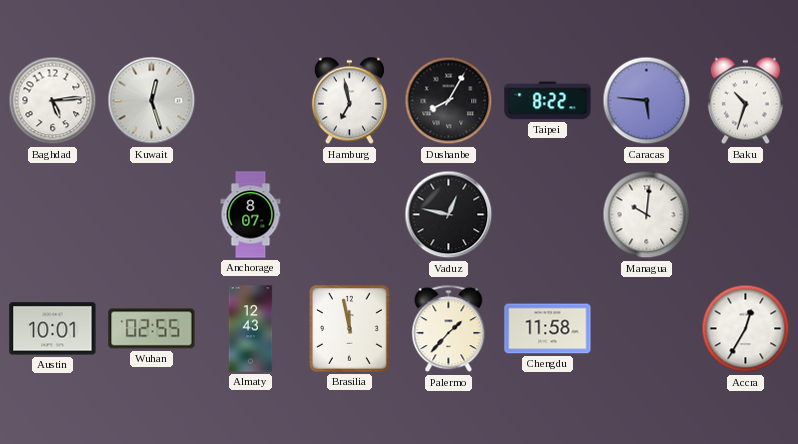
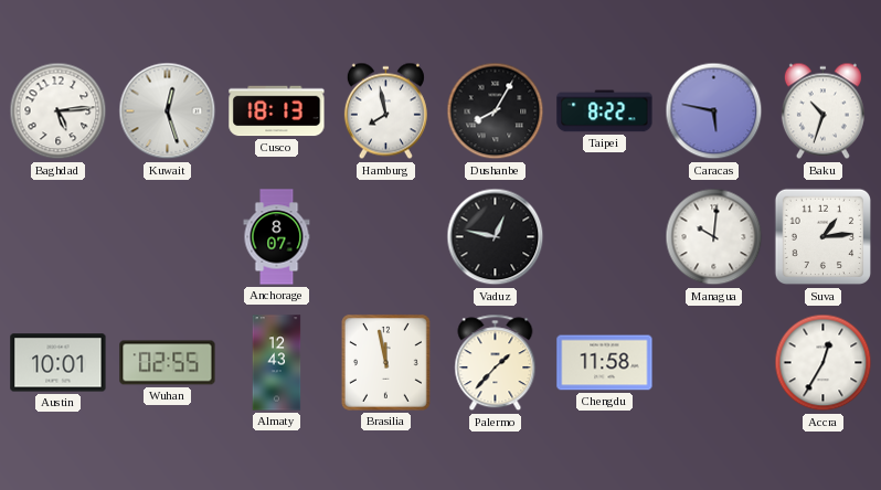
Cusco: none -> 18:13 (277, 111)
Hamburg: 6:58 -> 7:58 (385, 111)
Caracas: 5:46 -> 5:47 (714, 111)
Suva: none -> 1:14 (824, 237)
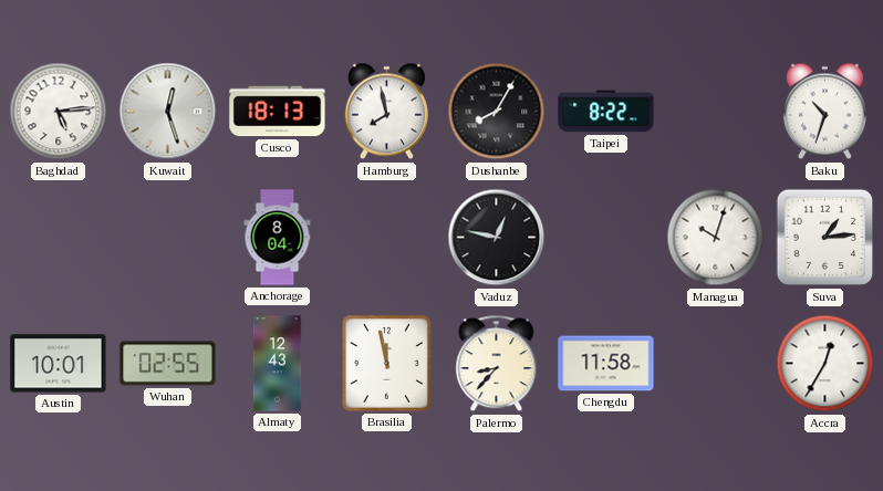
Caracas: 5:47 -> none (714, 111)
Anchorage: 8:07 -> 8:04 (278, 238)
Managua: 10:01 -> 10:03 (716, 238)
Palermo: 1:37 -> 8:37 (497, 364)
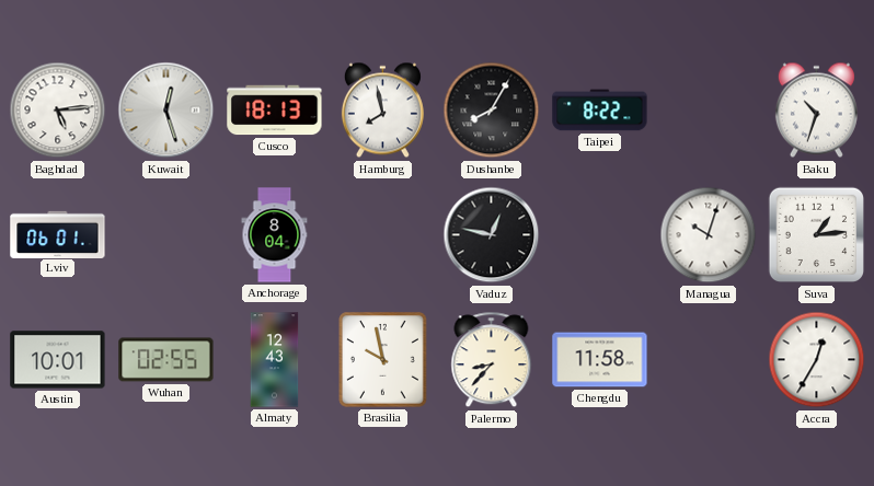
Lviv: none -> 06:01 (58, 234)
Brasilia: 11:58 -> 9:58 (383, 360)
